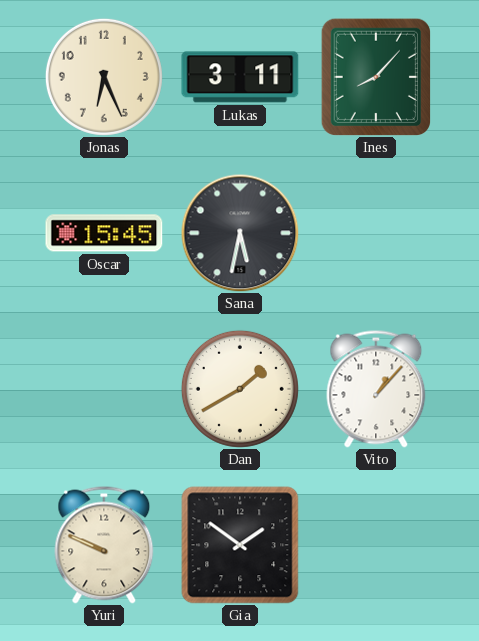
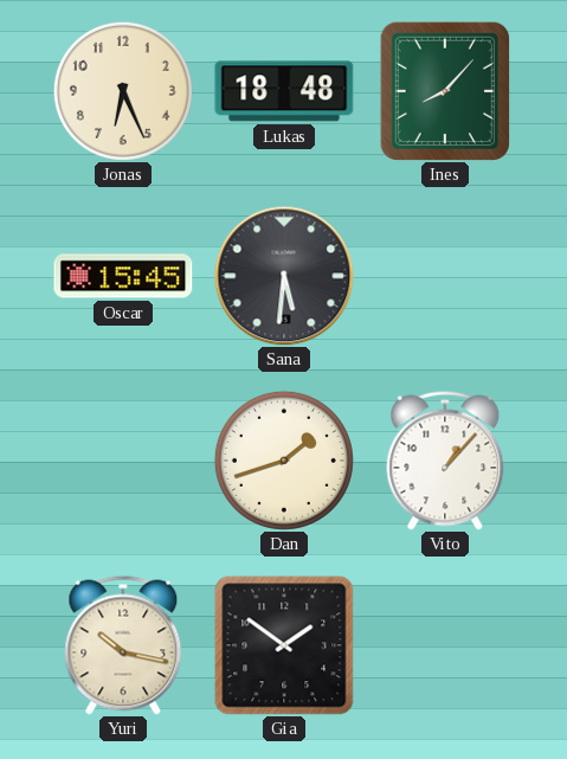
Lukas: 3:11 -> 18:48 (284, 91)
Sana: 5:32 -> 5:31 (284, 276)
Dan: 1:40 -> 1:42 (284, 461)
Yuri: 9:49 -> 10:17 (123, 645)
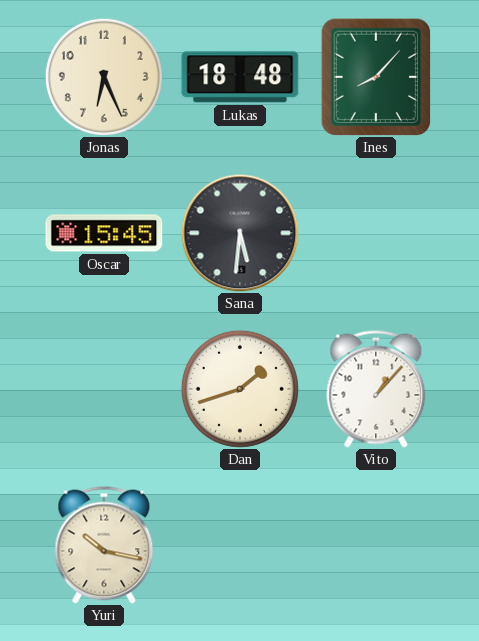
Gia: 1:51 -> none (284, 645)
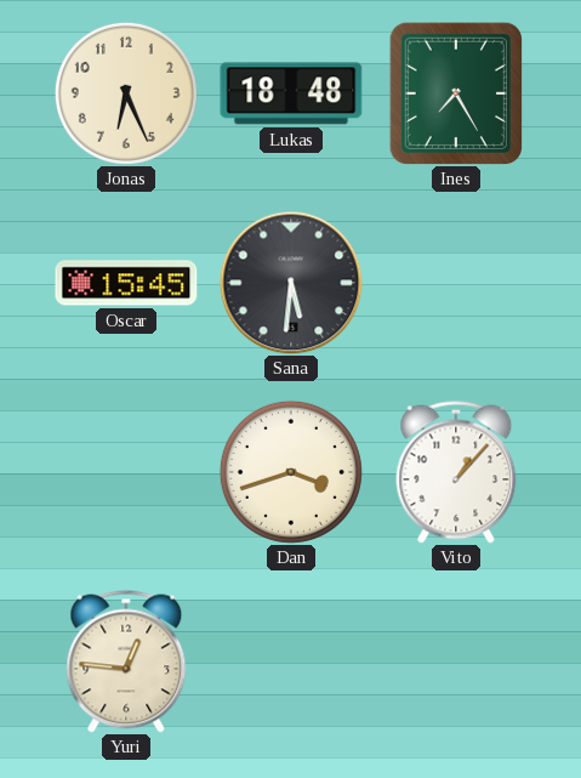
Ines: 8:07 -> 7:25 (455, 92)
Dan: 1:42 -> 3:42 (291, 472)
Yuri: 10:17 -> 12:46 (126, 661)
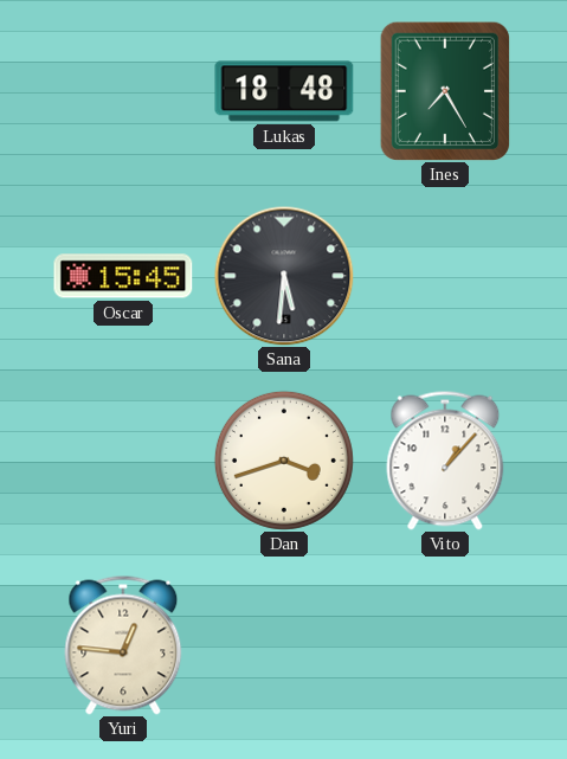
Jonas: 6:26 -> none (126, 93)
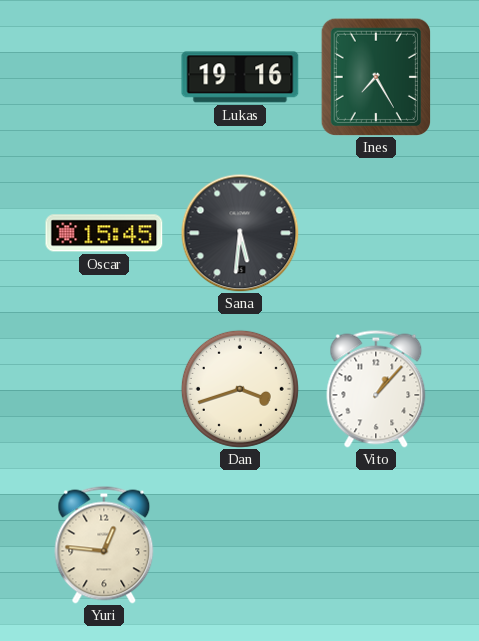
Lukas: 18:48 -> 19:16 (240, 77)
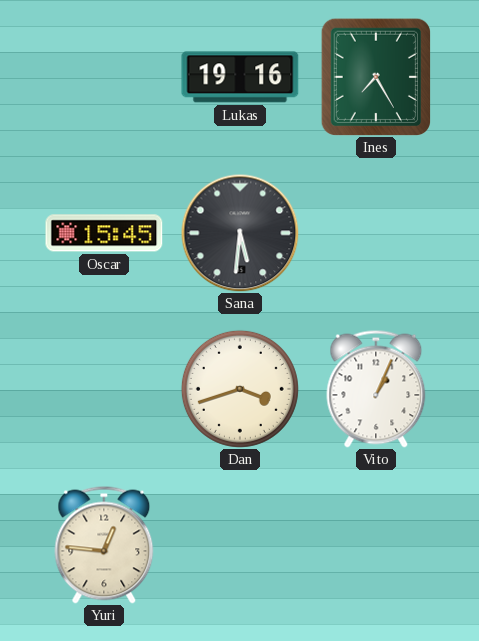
Vito: 1:07 -> 1:04 (376, 389)
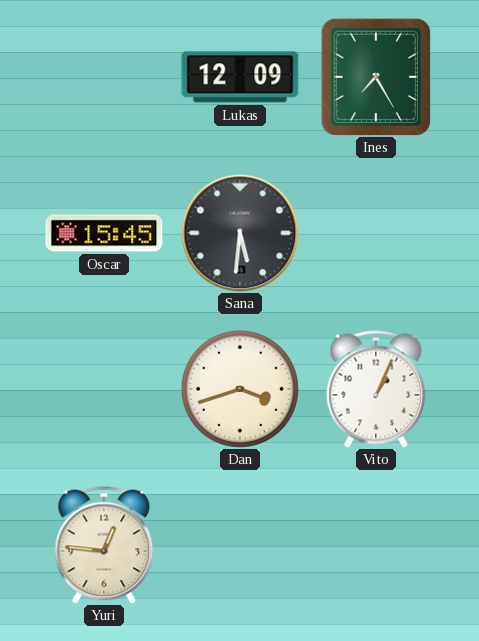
Lukas: 19:16 -> 12:09 (240, 77)
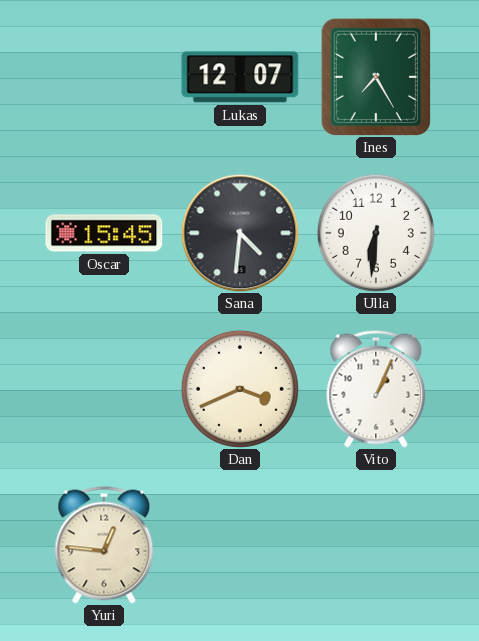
Lukas: 12:09 -> 12:07 (240, 77)
Sana: 5:31 -> 4:31 (240, 233)
Ulla: none -> 6:31 (376, 233)
Dan: 3:42 -> 3:41 (240, 389)
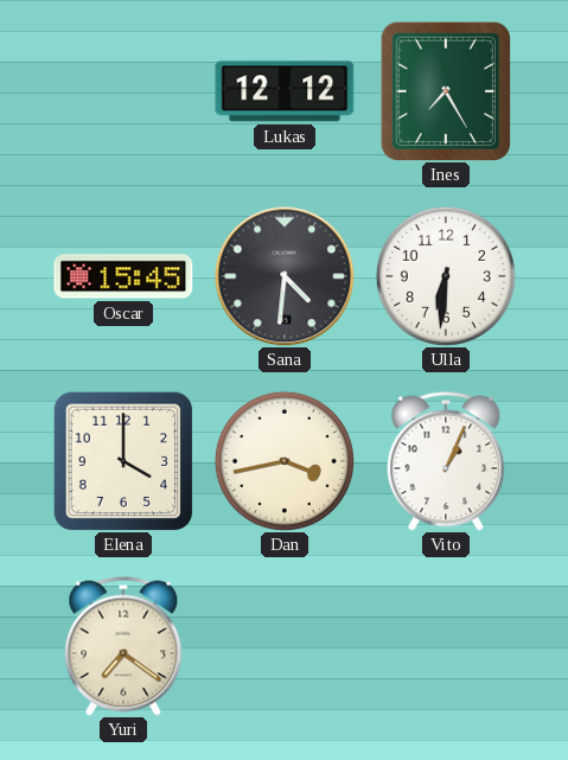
Lukas: 12:07 -> 12:12 (285, 91)
Elena: none -> 4:00 (123, 461)
Dan: 3:41 -> 3:43 (285, 461)
Yuri: 12:46 -> 7:21 (123, 646)
